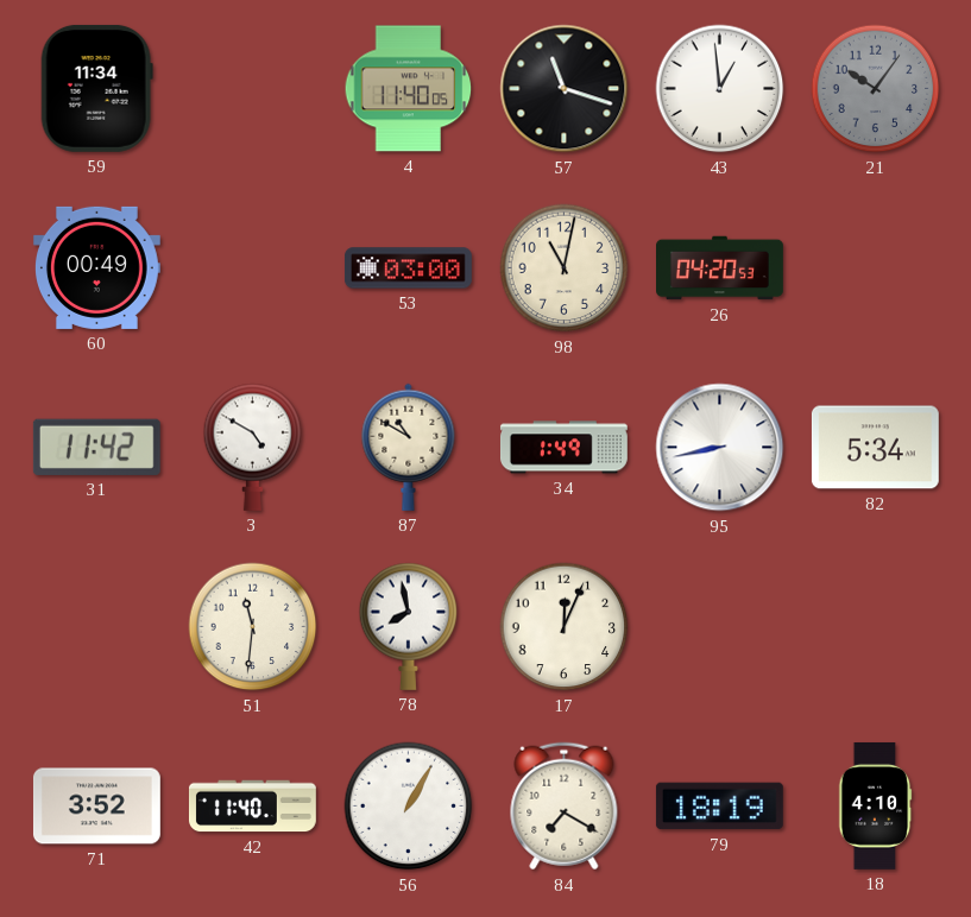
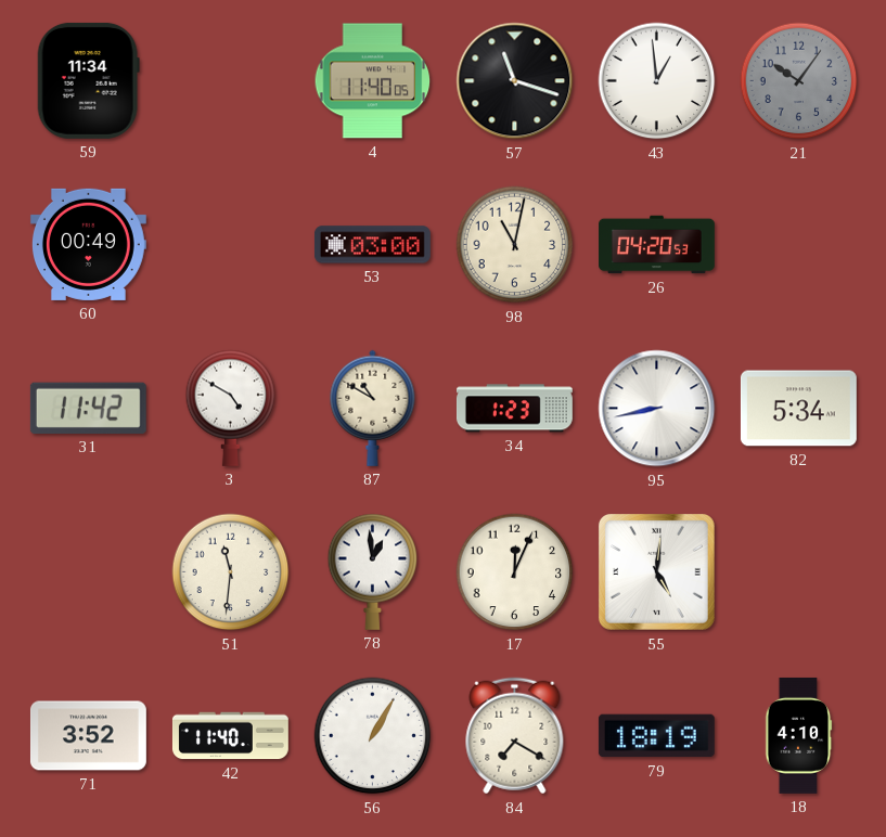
34: 1:49 -> 1:23 (514, 409)
78: 7:58 -> 12:59 (373, 571)
55: none -> 5:01 (656, 571)
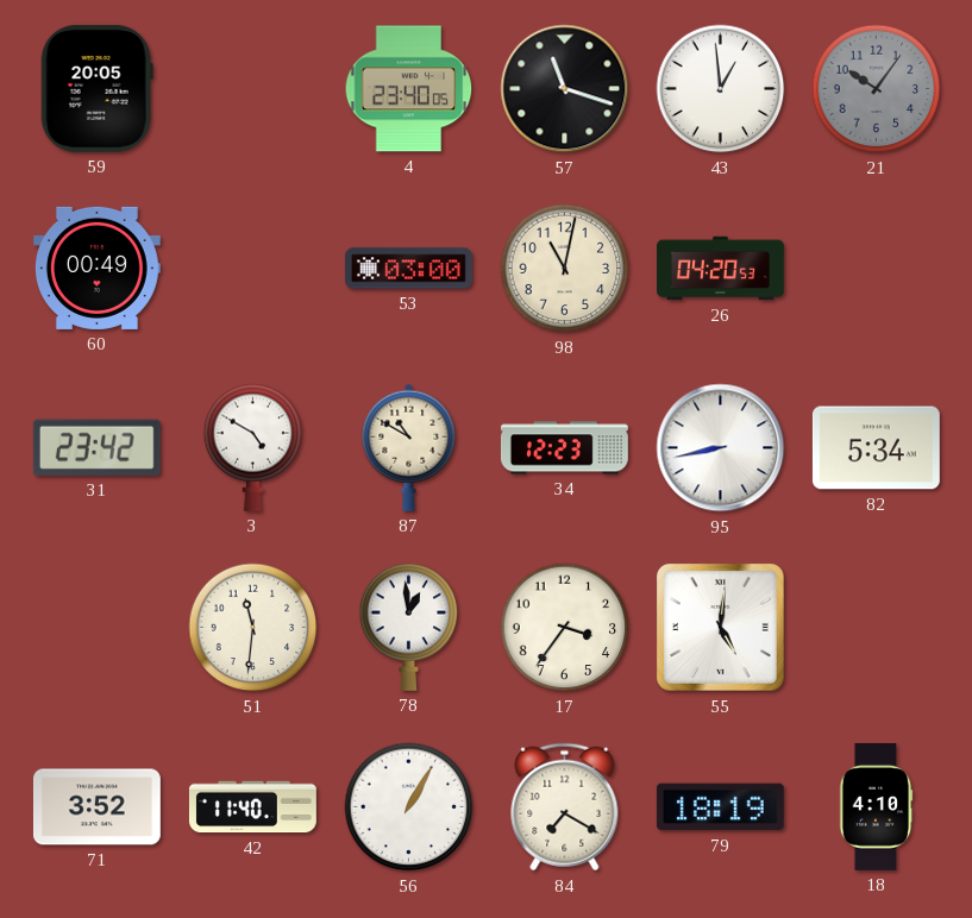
59: 11:34 -> 20:05 (96, 88)
4: 11:40 -> 23:40 (409, 89)
31: 11:42 -> 23:42 (96, 447)
34: 1:23 -> 12:23 (564, 448)
17: 12:04 -> 3:36 (565, 628)
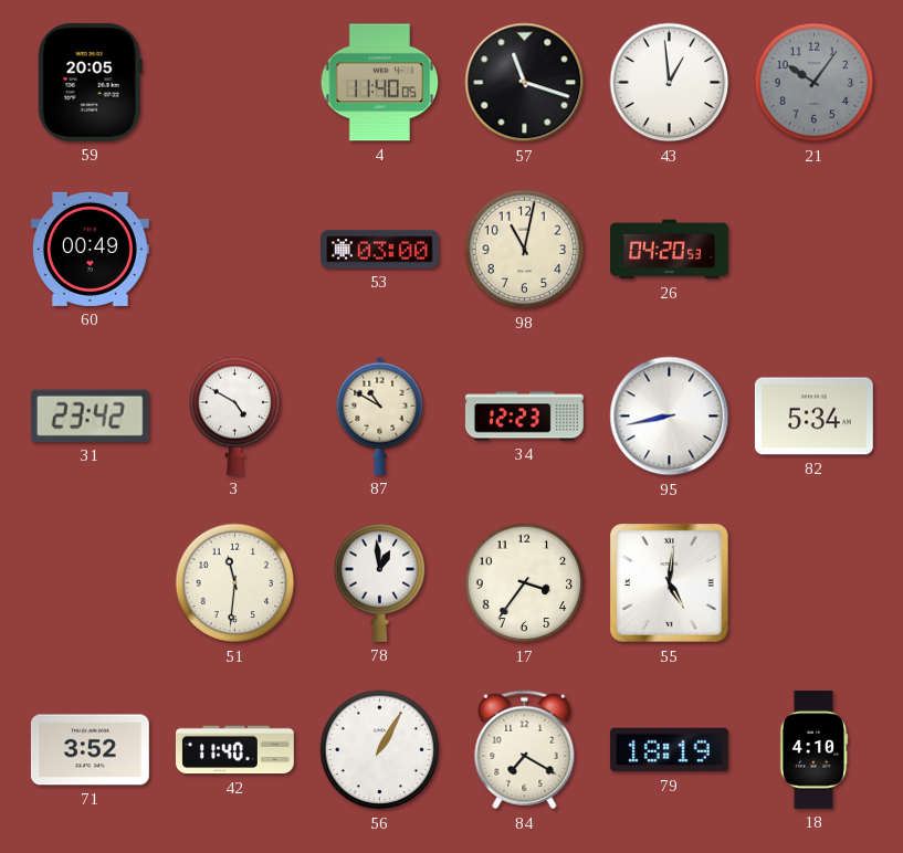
4: 23:40 -> 11:40 (380, 83)
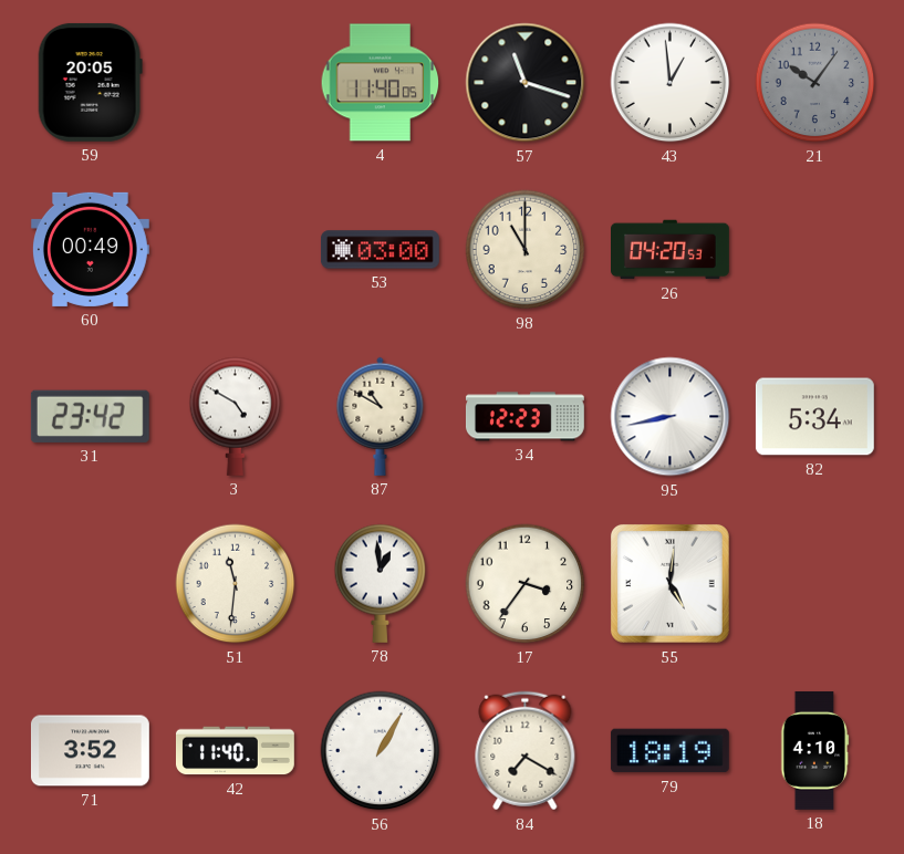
98: 11:02 -> 11:00 (526, 250)
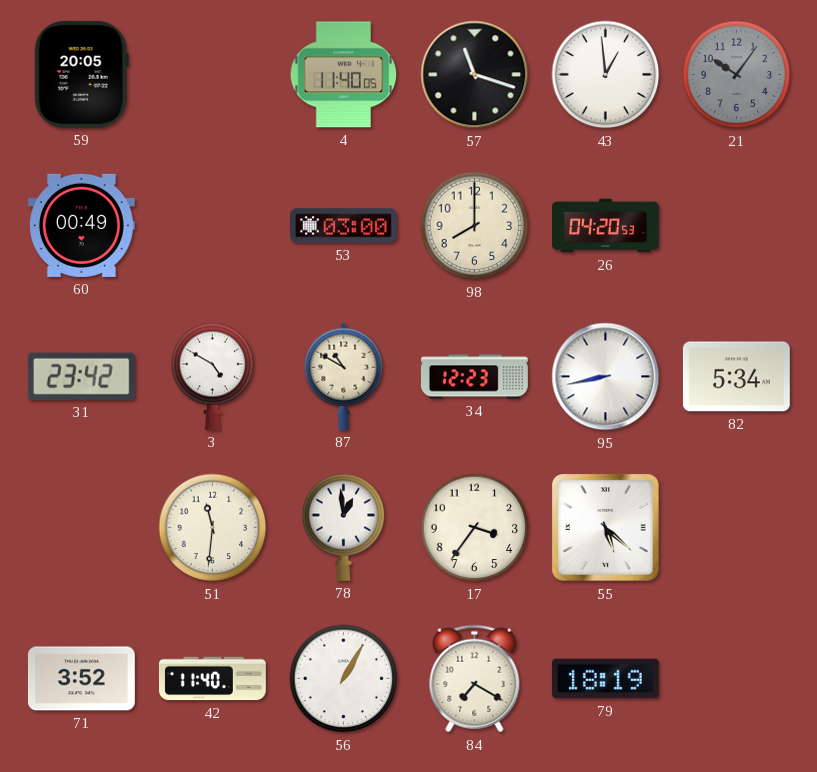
98: 11:00 -> 8:00 (475, 226)
55: 5:01 -> 5:22 (605, 527)
18: 4:10 -> none (815, 750)
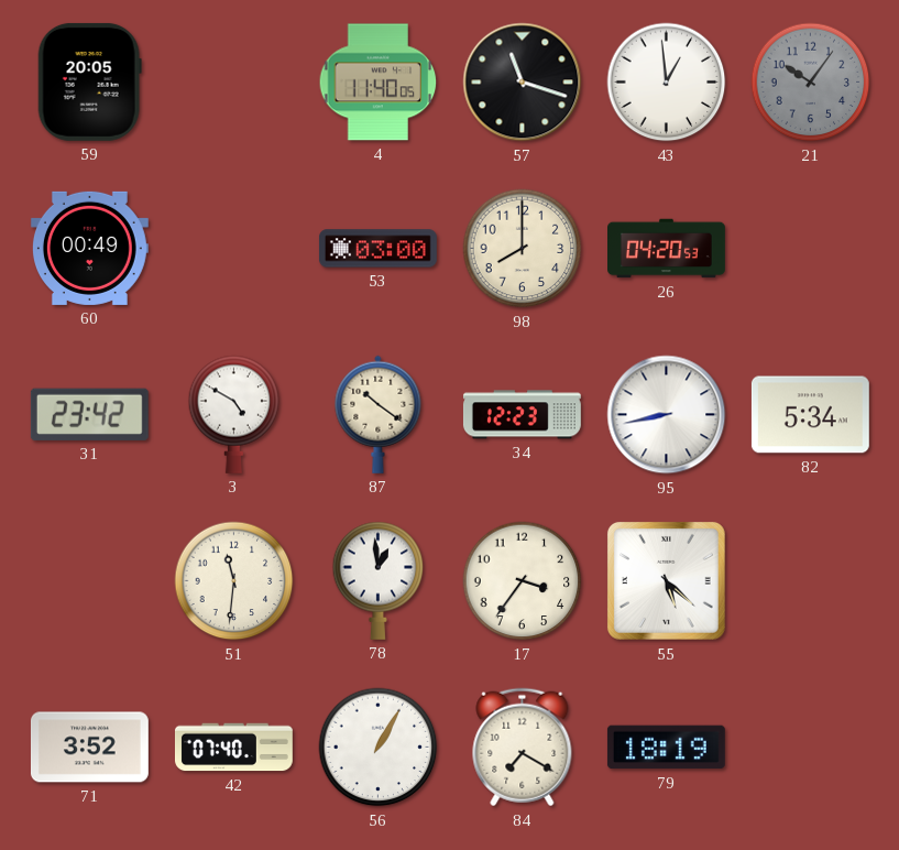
87: 10:50 -> 10:21 (379, 414)
42: 11:40 -> 07:40 (233, 748)
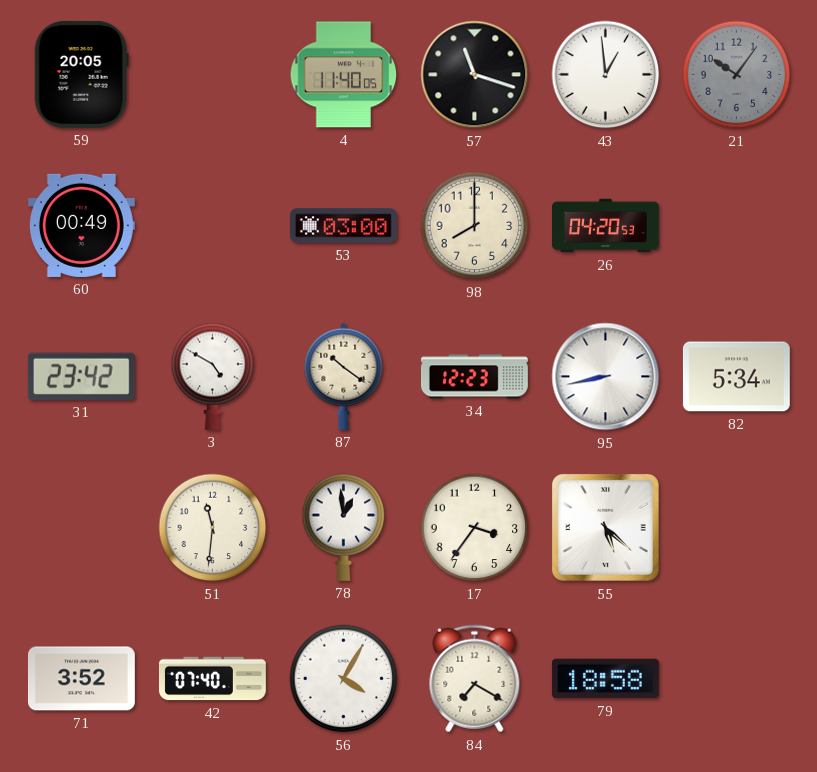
56: 1:05 -> 4:05 (344, 679)
79: 18:19 -> 18:58 (605, 679)
